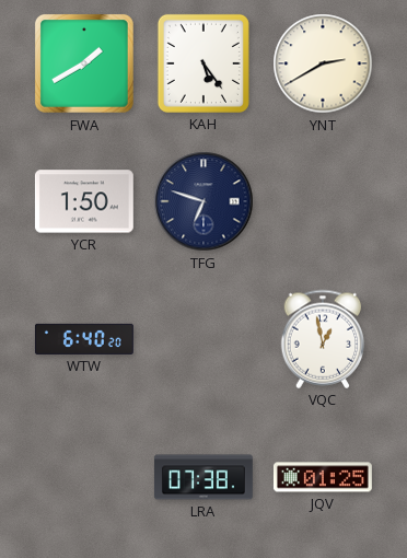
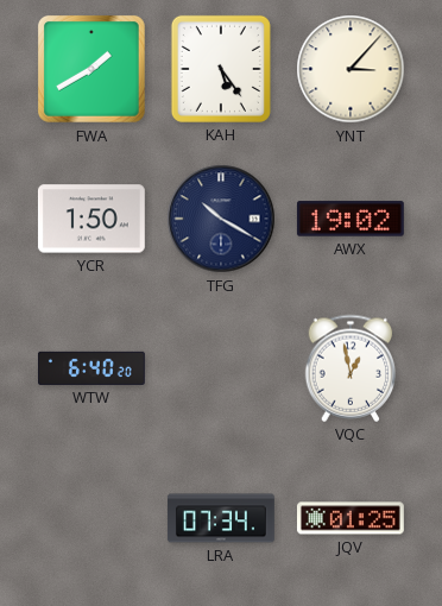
YNT: 2:40 -> 3:07 (351, 69)
TFG: 6:48 -> 10:20 (221, 219)
AWX: none -> 19:02 (351, 219)
LRA: 07:38 -> 07:34 (221, 518)
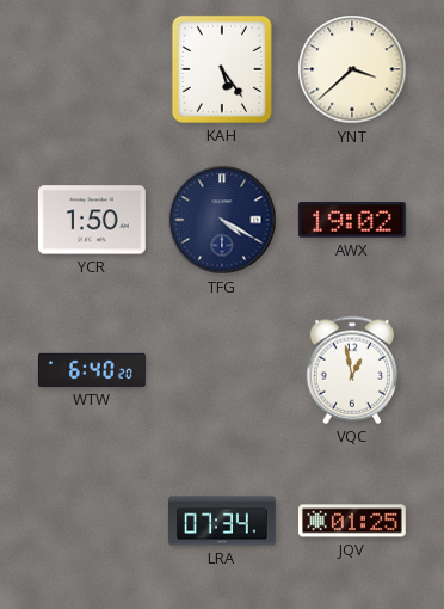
FWA: 1:40 -> none (93, 70)
YNT: 3:07 -> 3:38 (352, 69)
TFG: 10:20 -> 4:20 (222, 220)
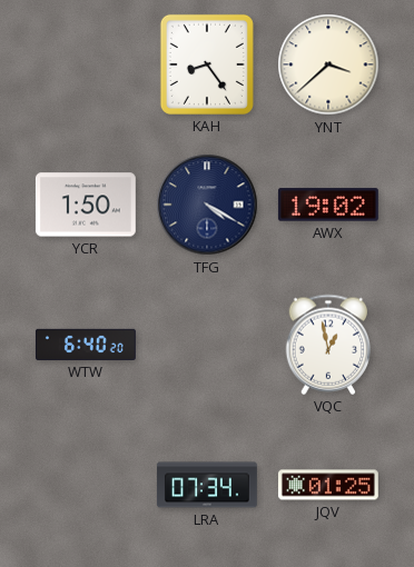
KAH: 5:24 -> 8:24 (207, 64)
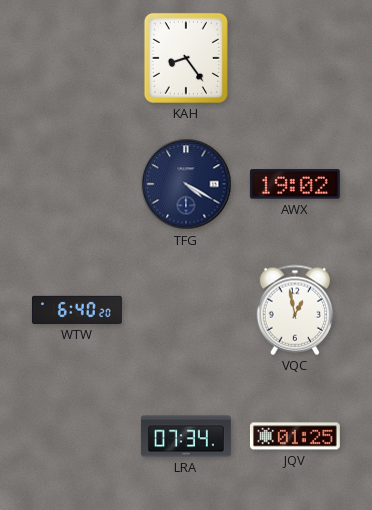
YNT: 3:38 -> none (328, 64)
YCR: 1:50 -> none (86, 205)
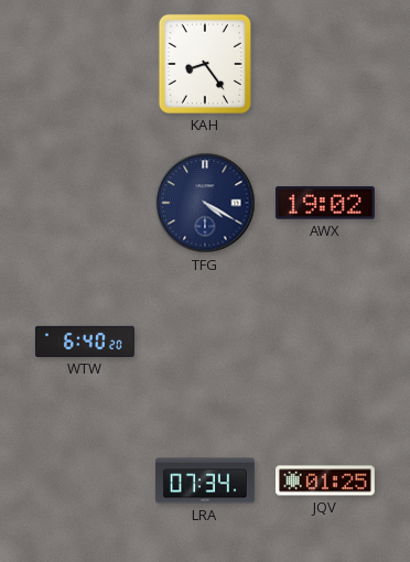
VQC: 12:58 -> none (295, 310)
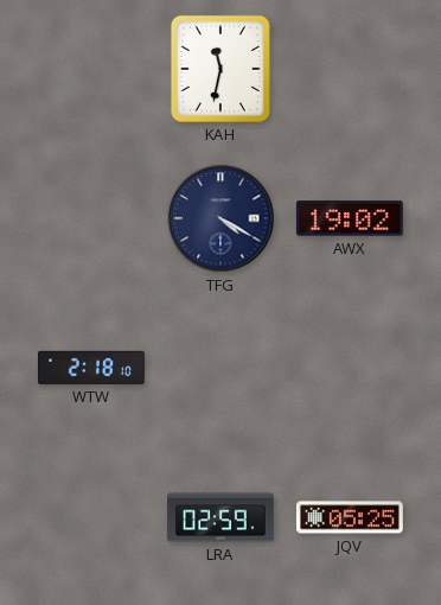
KAH: 8:24 -> 11:32 (220, 69)
WTW: 6:40 -> 2:18 (91, 368)
LRA: 07:34 -> 02:59 (220, 517)
JQV: 01:25 -> 05:25 (350, 517)
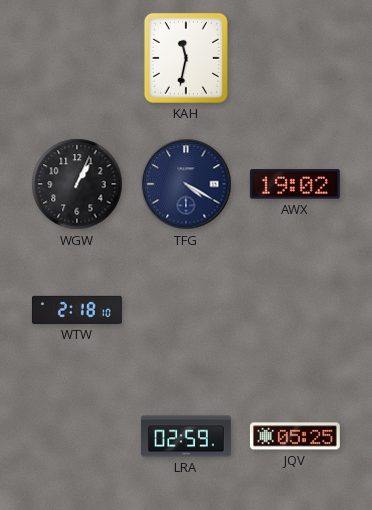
WGW: none -> 1:04 (77, 184)
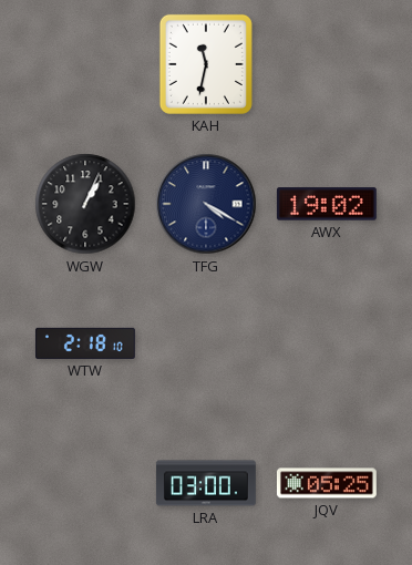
LRA: 02:59 -> 03:00 (206, 483)
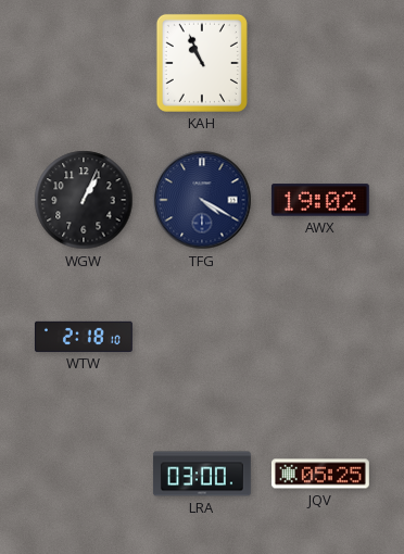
KAH: 11:32 -> 10:56 (202, 63)
